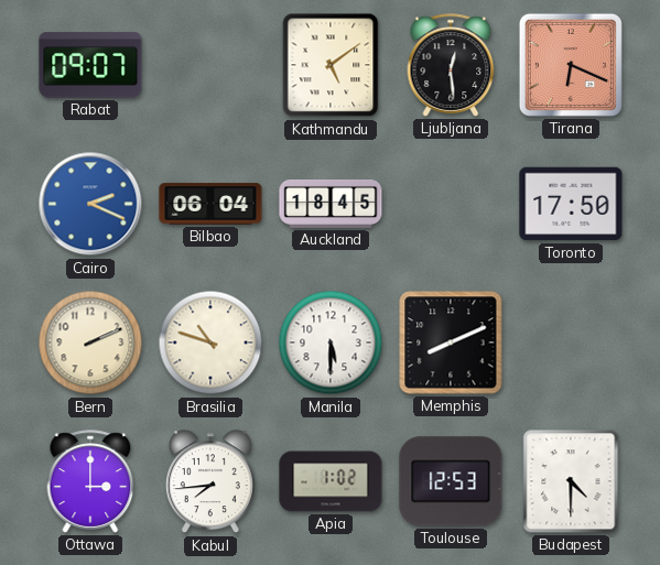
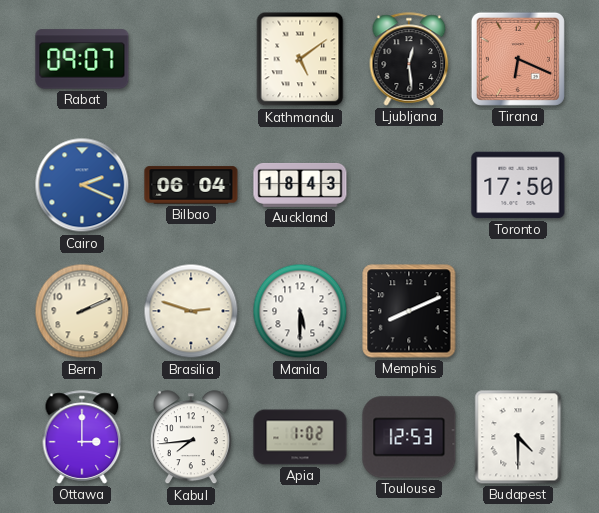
Auckland: 18:45 -> 18:43 (300, 185)
Brasilia: 10:48 -> 2:48 (191, 311)
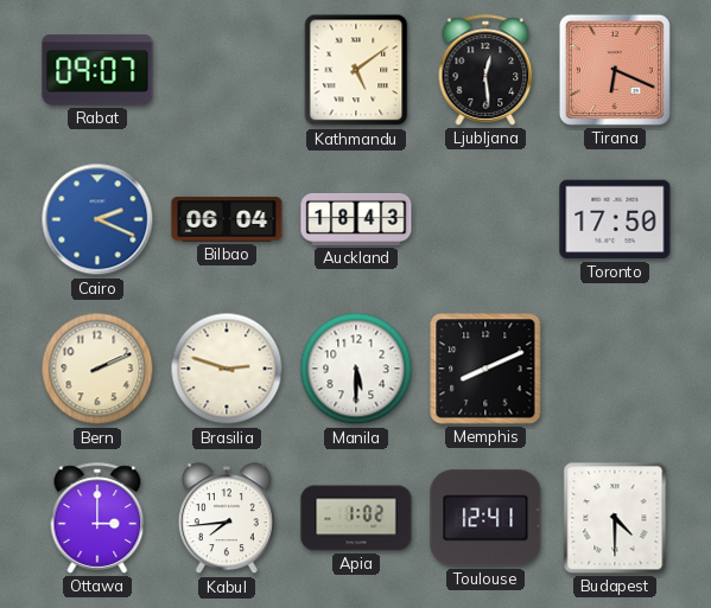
Toulouse: 12:53 -> 12:41 (485, 518)
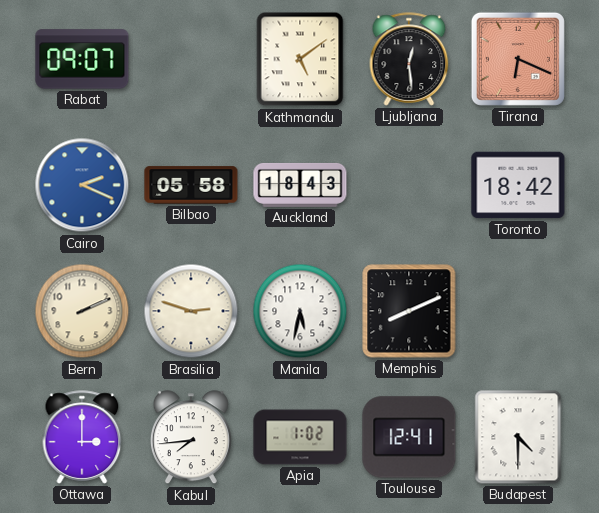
Bilbao: 06:04 -> 05:58 (191, 185)
Toronto: 17:50 -> 18:42 (518, 185)
Manila: 5:30 -> 5:32 (300, 311)
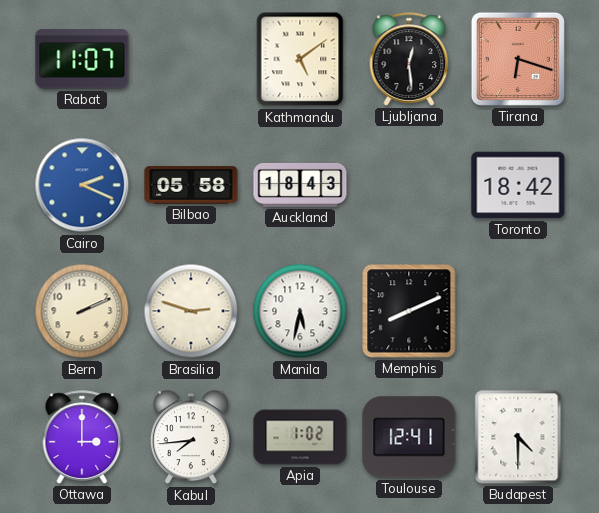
Rabat: 09:07 -> 11:07 (82, 59)
Tirana: 6:19 -> 6:18 (518, 59)
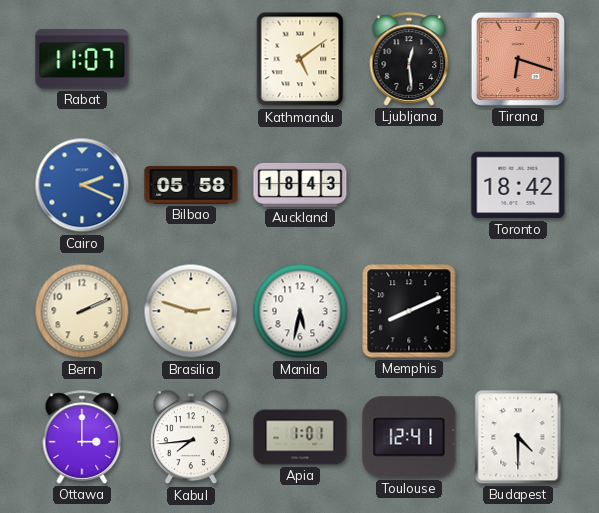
Apia: 1:02 -> 1:01 (300, 437)
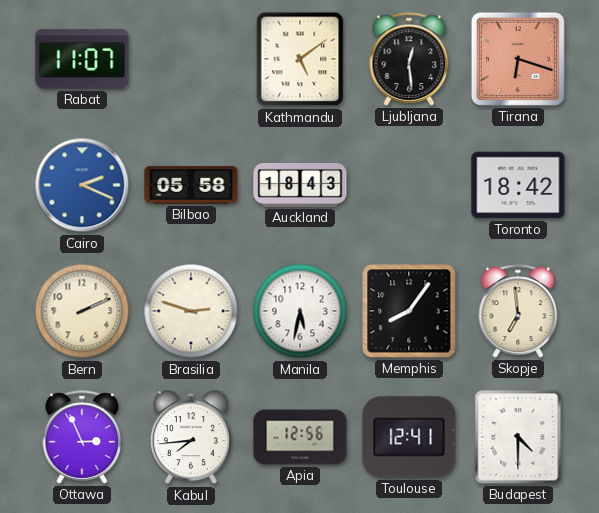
Memphis: 8:11 -> 8:06 (409, 311)
Skopje: none -> 6:59 (518, 311)
Ottawa: 3:00 -> 2:56 (82, 437)
Apia: 1:01 -> 12:56 (300, 437)
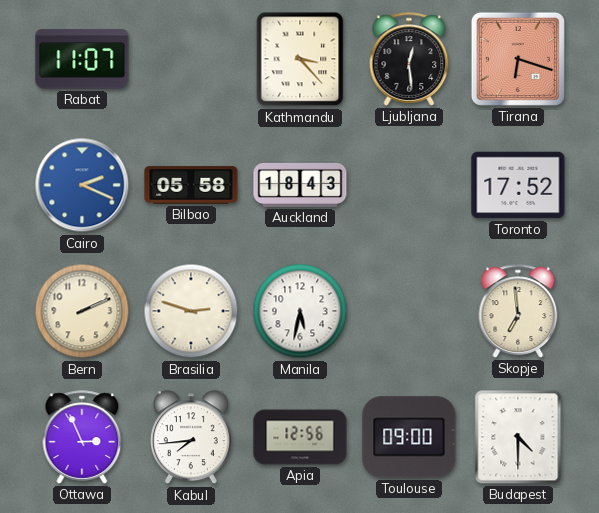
Kathmandu: 5:09 -> 3:23 (300, 59)
Toronto: 18:42 -> 17:52 (518, 185)
Memphis: 8:06 -> none (409, 311)
Toulouse: 12:41 -> 09:00 (409, 437)
